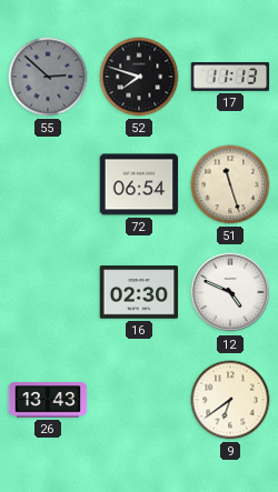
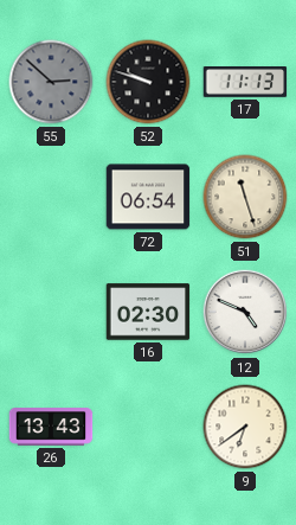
52: 7:48 -> 9:48 (148, 82)
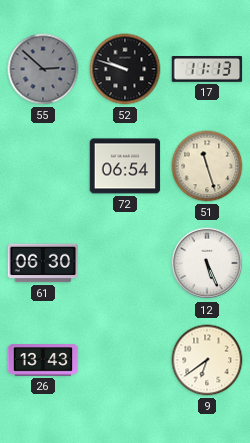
61: none -> 06:30 (43, 263)
16: 02:30 -> none (148, 312)
12: 4:49 -> 5:26 (207, 263)
